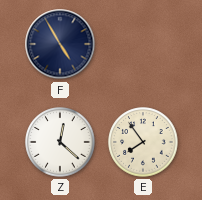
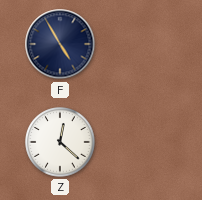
E: 7:54 -> none (143, 142)
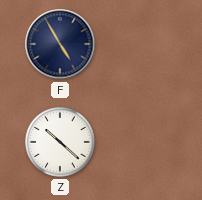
Z: 12:22 -> 10:22 (60, 142)
